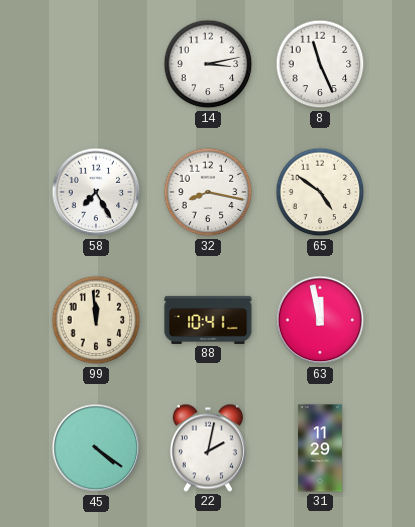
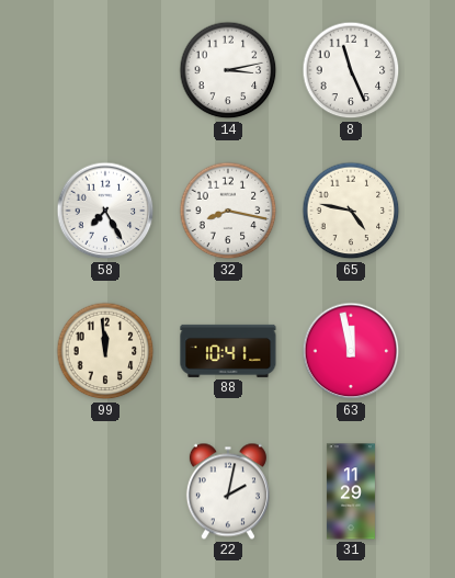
65: 4:51 -> 4:47 (351, 211)
45: 4:21 -> none (96, 448)
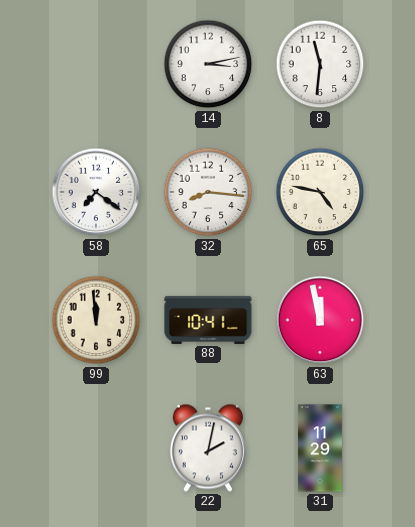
8: 11:26 -> 11:31 (320, 64)
58: 7:25 -> 7:21 (96, 192)
32: 8:17 -> 8:16 (208, 192)
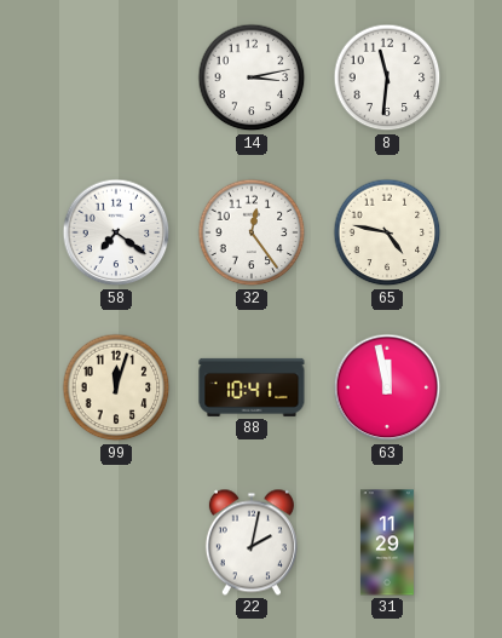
32: 8:16 -> 12:24 (252, 232)
99: 11:59 -> 12:03 (116, 387)
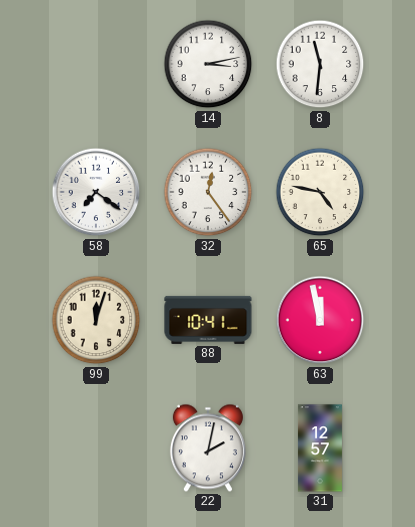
31: 11:29 -> 12:57 (320, 448)
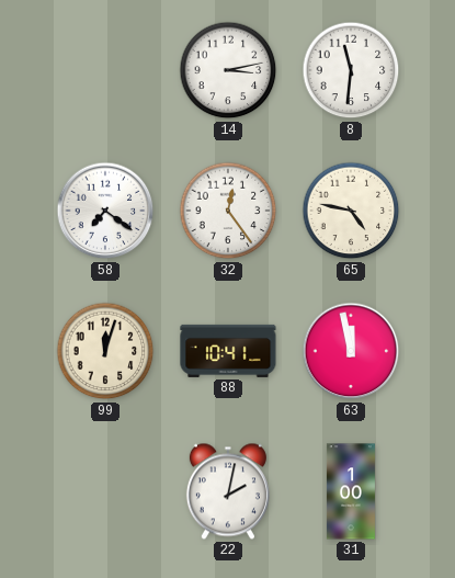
31: 12:57 -> 1:00 (351, 491)
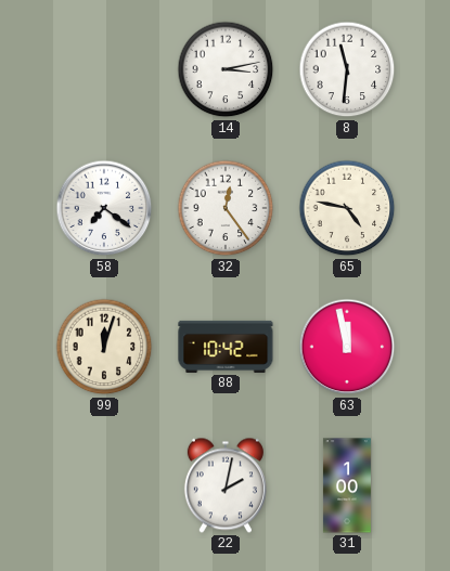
88: 10:41 -> 10:42 (226, 347)
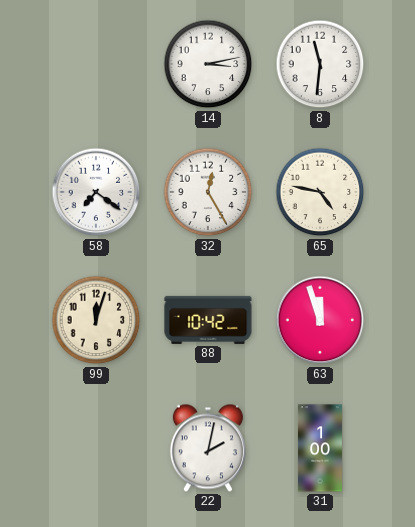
32: 12:24 -> 12:25 (208, 192)
63: 11:58 -> 11:57 (320, 320)
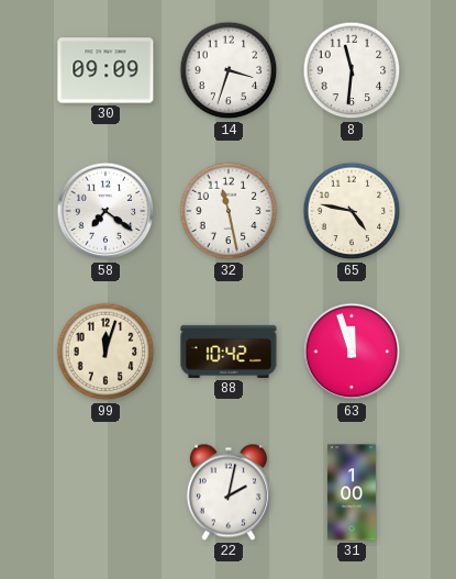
30: none -> 09:09 (105, 70)
14: 3:13 -> 3:33 (229, 70)
32: 12:25 -> 11:28 (229, 211)
